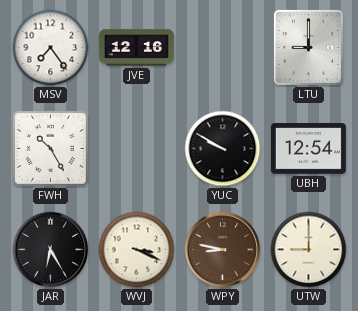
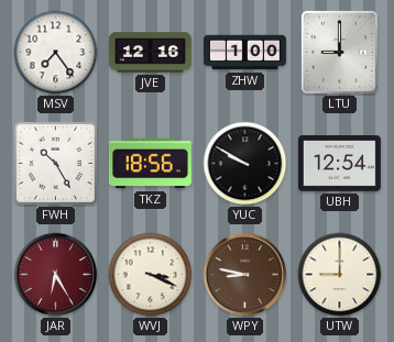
ZHW: none -> 1:00 (244, 53)
TKZ: none -> 18:56 (150, 164)
JAR dial: black -> burgundy (56, 275)
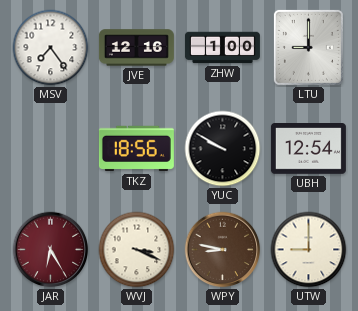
FWH: 10:25 -> none (55, 163)
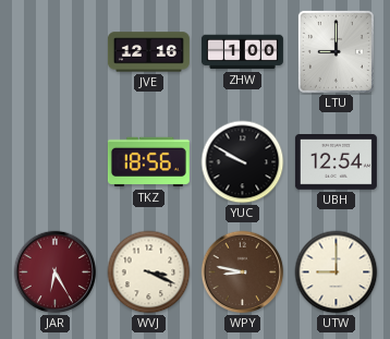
MSV: 7:24 -> none (51, 48)
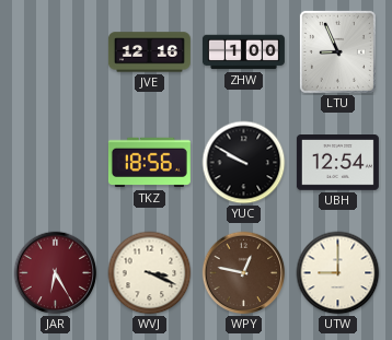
LTU: 9:00 -> 8:56 (337, 51)
WPY: 8:47 -> 12:47 (244, 273)
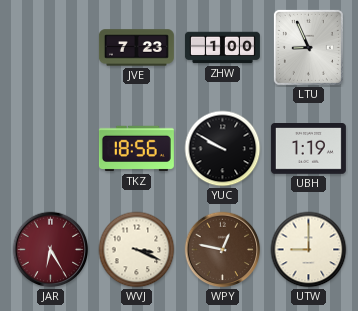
JVE: 12:16 -> 7:23 (136, 48)
UBH: 12:54 -> 1:19 (308, 149)
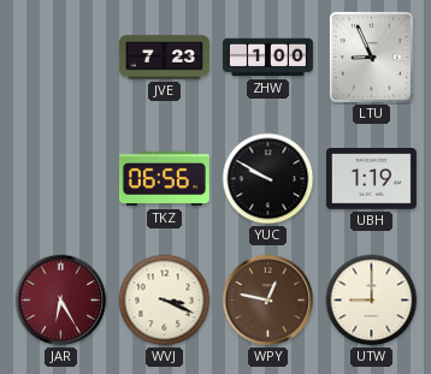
TKZ: 18:56 -> 06:56 (164, 179)
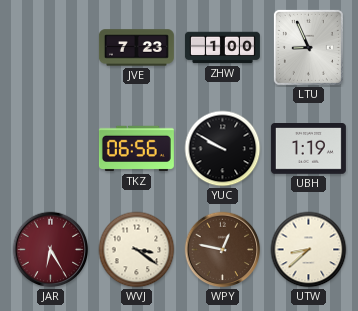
WVJ: 3:19 -> 3:21 (137, 250)
UTW: 9:00 -> 8:38 (309, 250)
